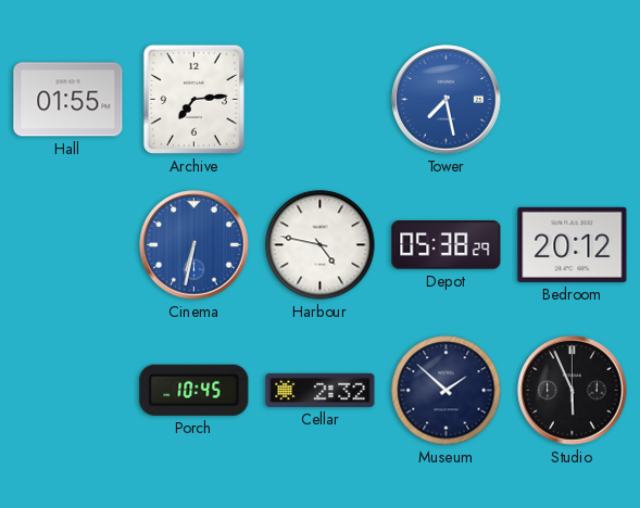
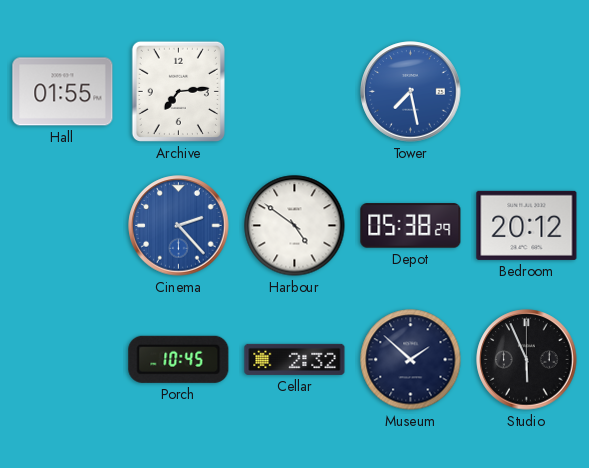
Cinema: 6:32 -> 2:23 (179, 226)
Harbour: 4:47 -> 4:51 (295, 226)
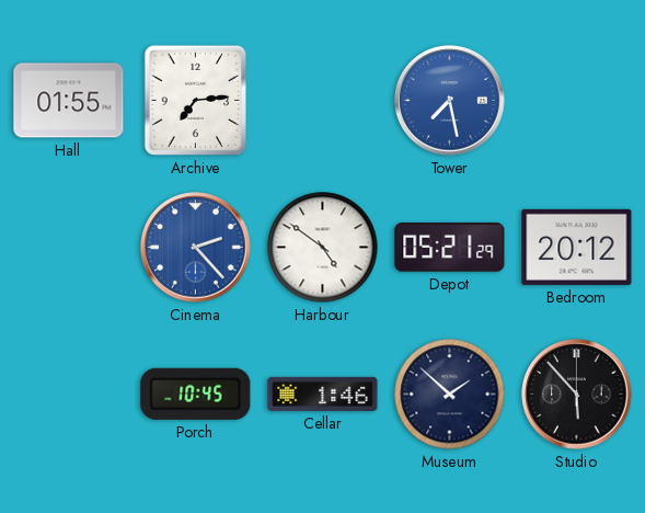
Depot: 05:38 -> 05:21 (450, 248)
Cellar: 2:32 -> 1:46 (323, 394)
Studio: 5:56 -> 5:53 (577, 395)
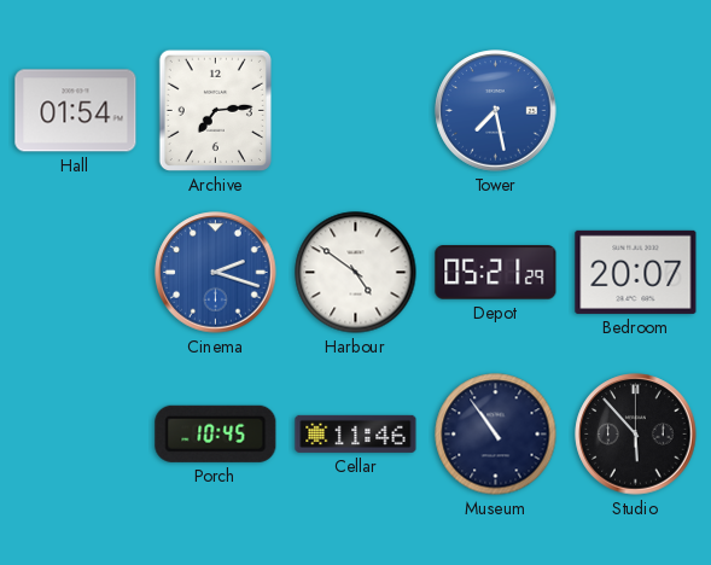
Hall: 01:55 -> 01:54 (76, 111)
Cinema: 2:23 -> 2:18 (216, 273)
Bedroom: 20:12 -> 20:07 (636, 272)
Cellar: 1:46 -> 11:46 (356, 433)
Museum: 1:52 -> 10:54 (496, 435)
